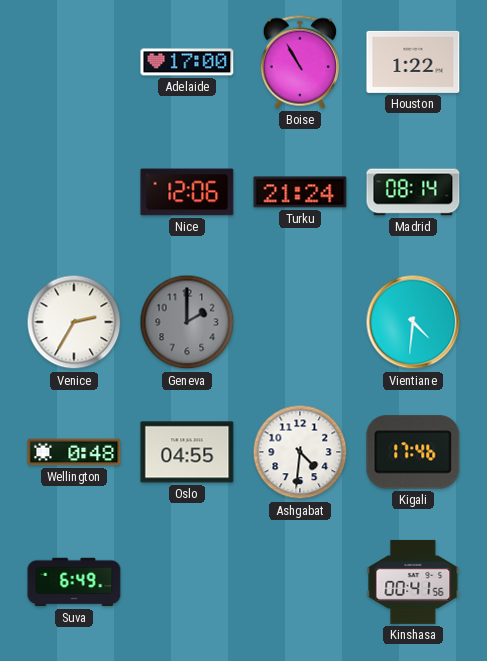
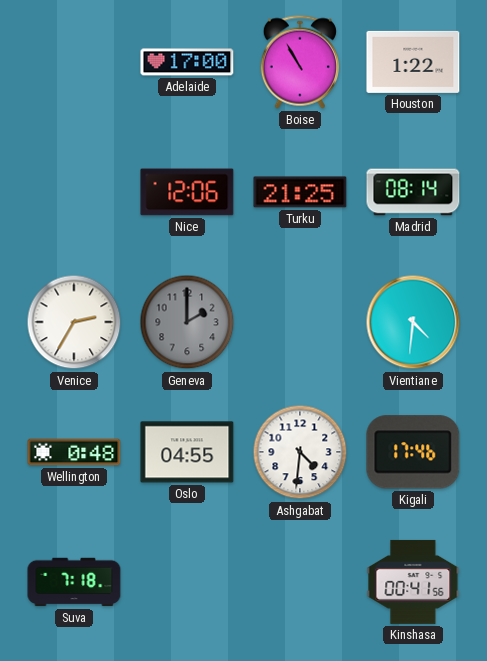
Turku: 21:24 -> 21:25 (300, 192)
Suva: 6:49 -> 7:18 (74, 582)
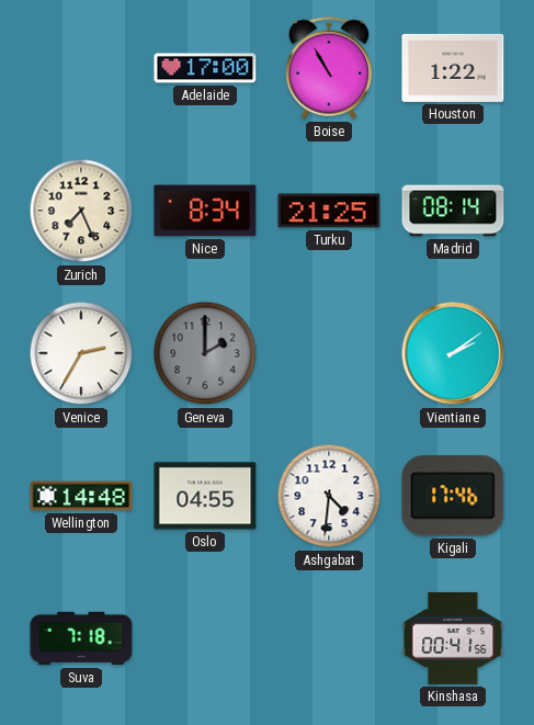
Zurich: none -> 7:26 (81, 211)
Nice: 12:06 -> 8:34 (205, 211)
Vientiane: 4:31 -> 2:09 (453, 353)
Wellington: 0:48 -> 14:48 (81, 496)
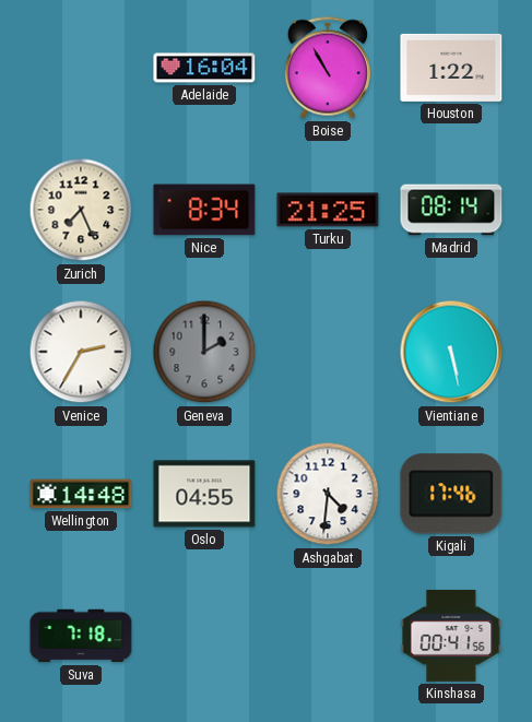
Adelaide: 17:00 -> 16:04 (204, 68)
Vientiane: 2:09 -> 5:28 (451, 352)
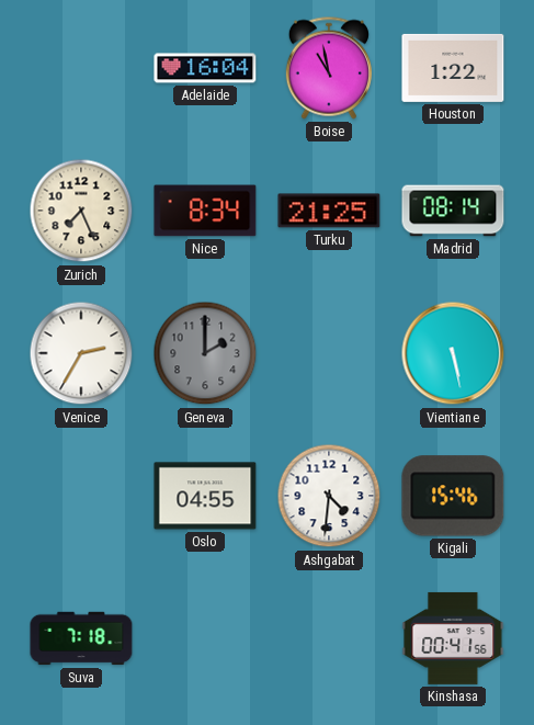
Boise: 10:55 -> 10:58 (329, 68)
Wellington: 14:48 -> none (81, 494)
Kigali: 17:46 -> 15:46 (453, 496)
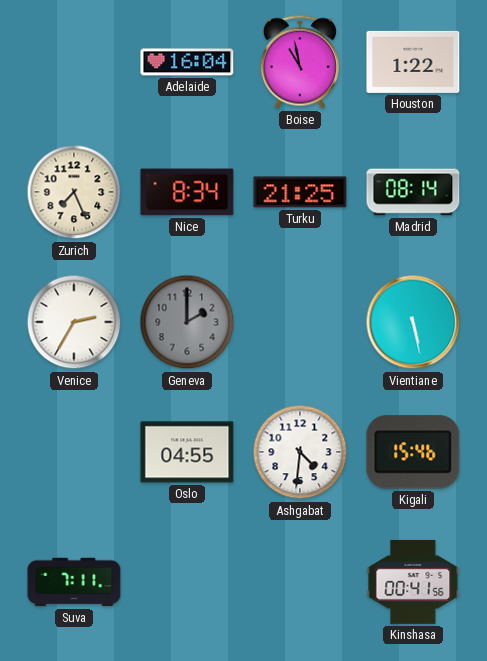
Suva: 7:18 -> 7:11 (74, 582)
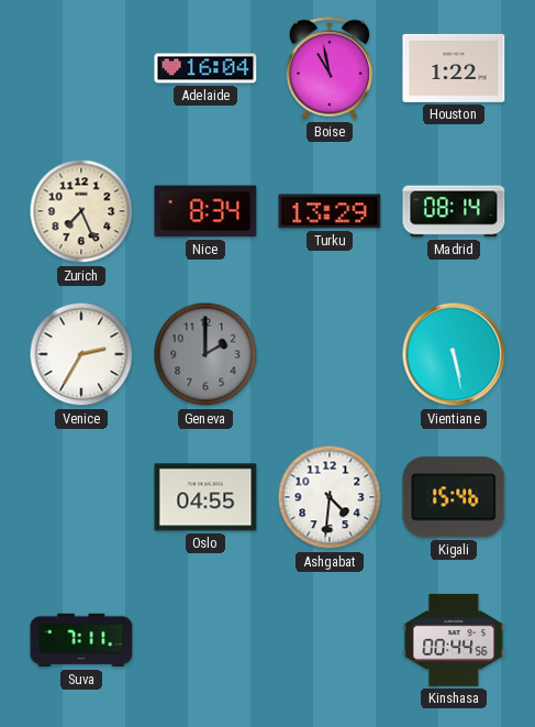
Turku: 21:25 -> 13:29 (330, 211)
Kinshasa: 00:41 -> 00:44 (454, 640)
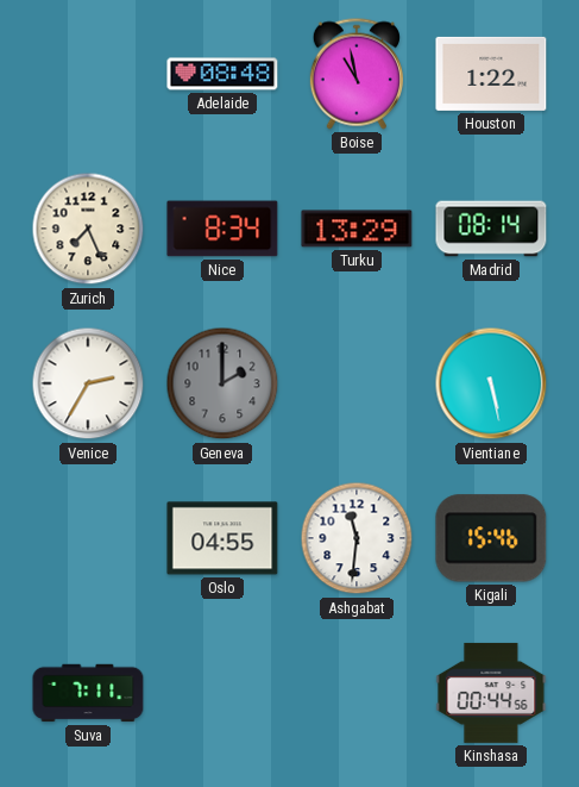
Adelaide: 16:04 -> 08:48 (222, 74)
Ashgabat: 4:31 -> 11:31 (357, 538)
